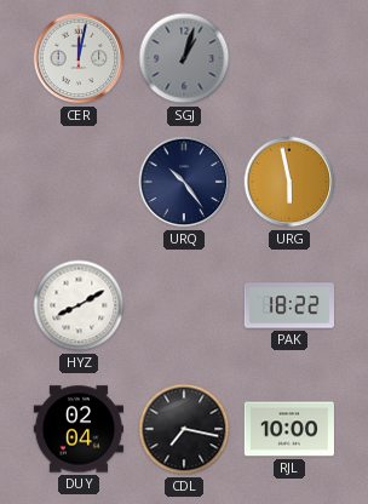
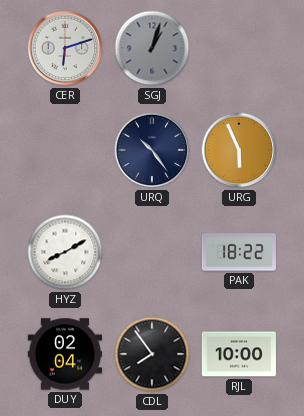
CER: 12:02 -> 6:12 (65, 48)
URG: 5:58 -> 5:56 (239, 150)
CDL: 7:17 -> 7:54 (152, 354)
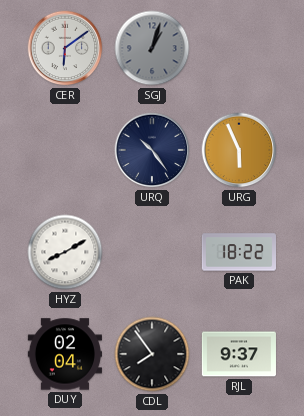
CER: 6:12 -> 6:09 (65, 48)
RJL: 10:00 -> 9:37 (239, 354)
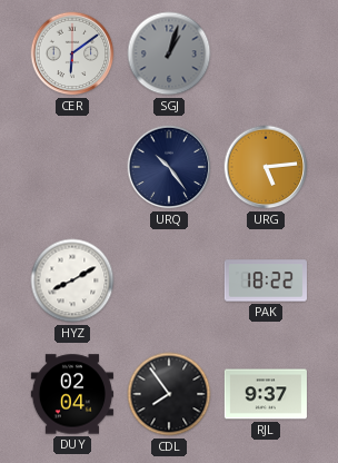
URG: 5:56 -> 5:14 (266, 167)
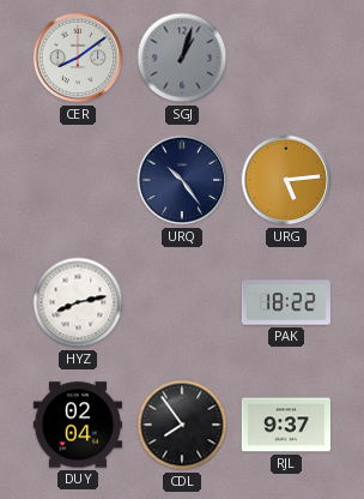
CER: 6:09 -> 8:09 (78, 58)
HYZ: 8:10 -> 8:13 (78, 302)
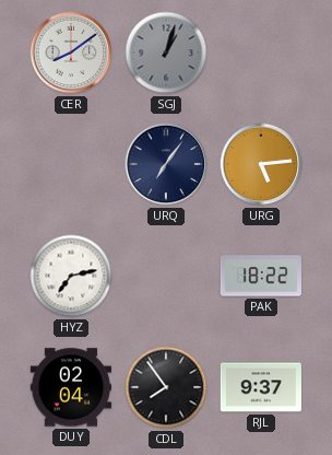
URQ: 10:24 -> 7:06 (166, 164)
HYZ: 8:13 -> 7:13 (71, 276)
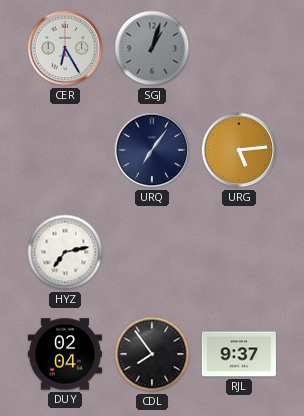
CER: 8:09 -> 6:25 (65, 48)
PAK: 18:22 -> none (260, 276)
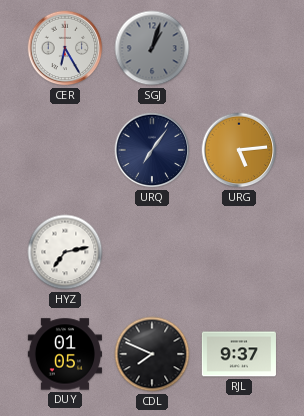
DUY: 02:04 -> 01:05 (65, 354)
CDL: 7:54 -> 7:49 (152, 354)
